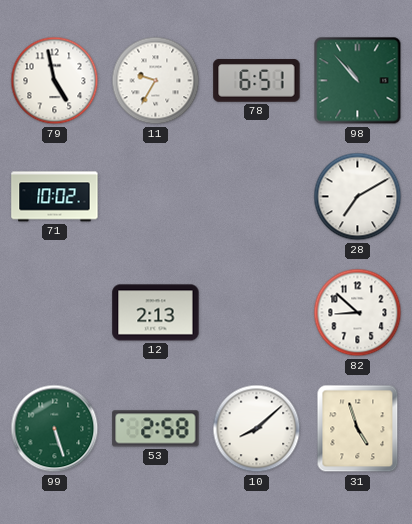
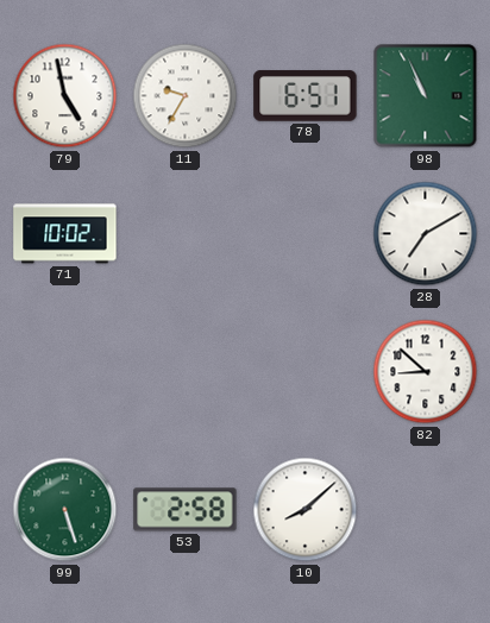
98: 10:53 -> 10:56 (426, 96)
12: 2:13 -> none (156, 313)
31: 4:57 -> none (358, 429)
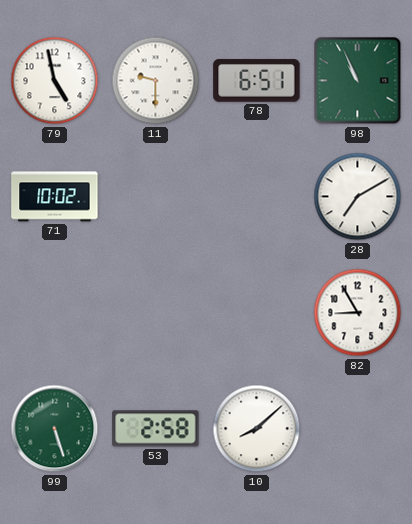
11: 9:35 -> 9:30 (156, 81)
82: 8:52 -> 8:55 (358, 313)
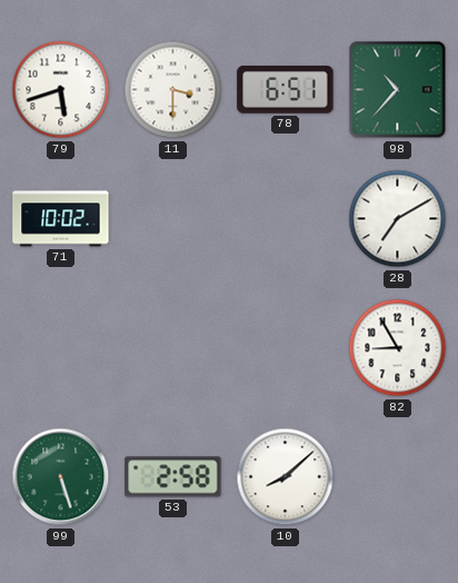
79: 4:58 -> 5:42 (61, 90)
11: 9:30 -> 3:30 (173, 90)
98: 10:56 -> 10:37 (398, 90)
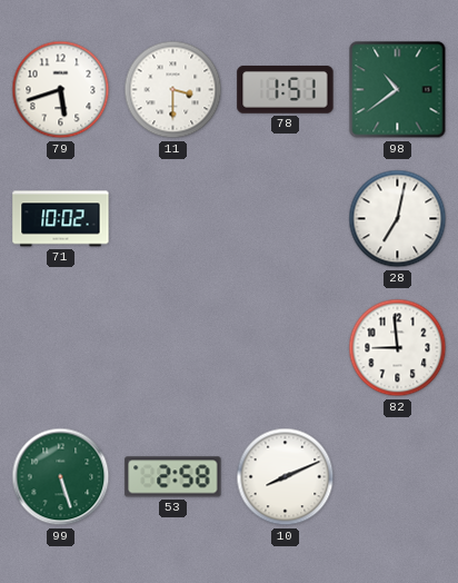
78: 6:51 -> 1:51 (286, 90)
98: 10:37 -> 10:39 (398, 90)
28: 7:10 -> 7:02 (398, 219)
82: 8:55 -> 8:59 (398, 348)
10: 8:08 -> 8:11 (286, 477)
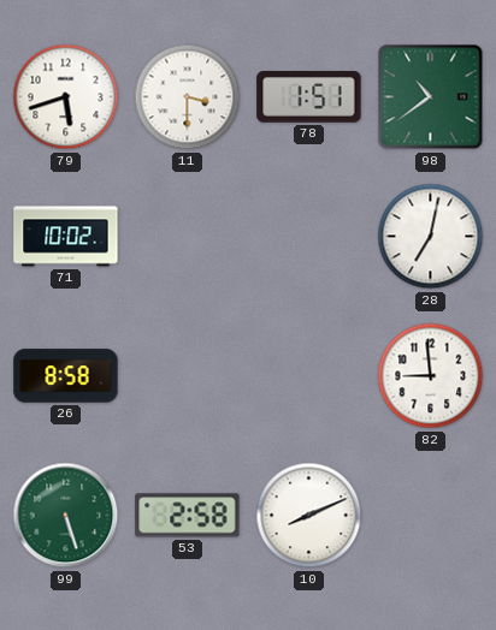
26: none -> 8:58 (66, 376)
